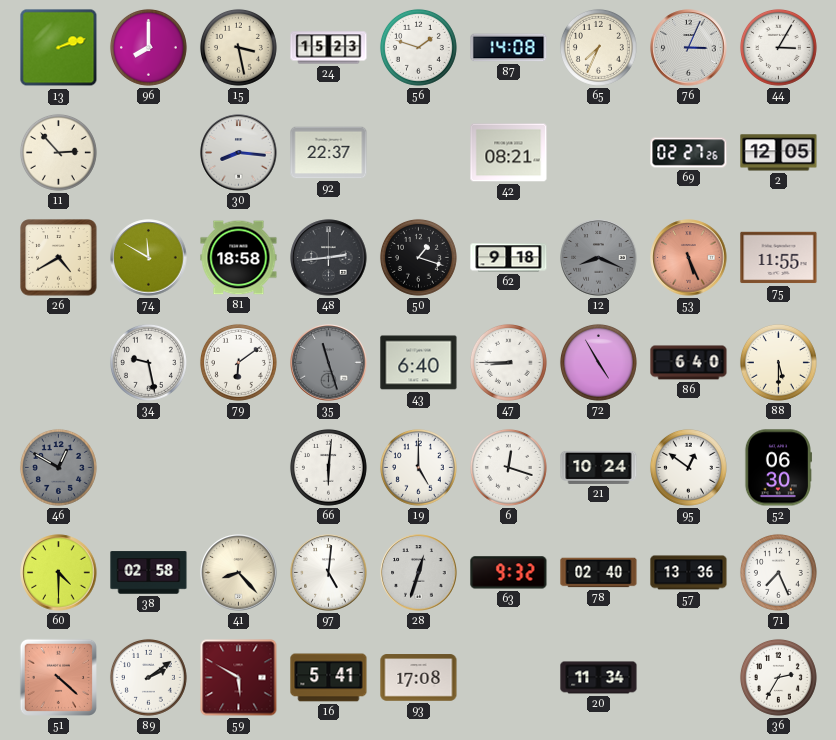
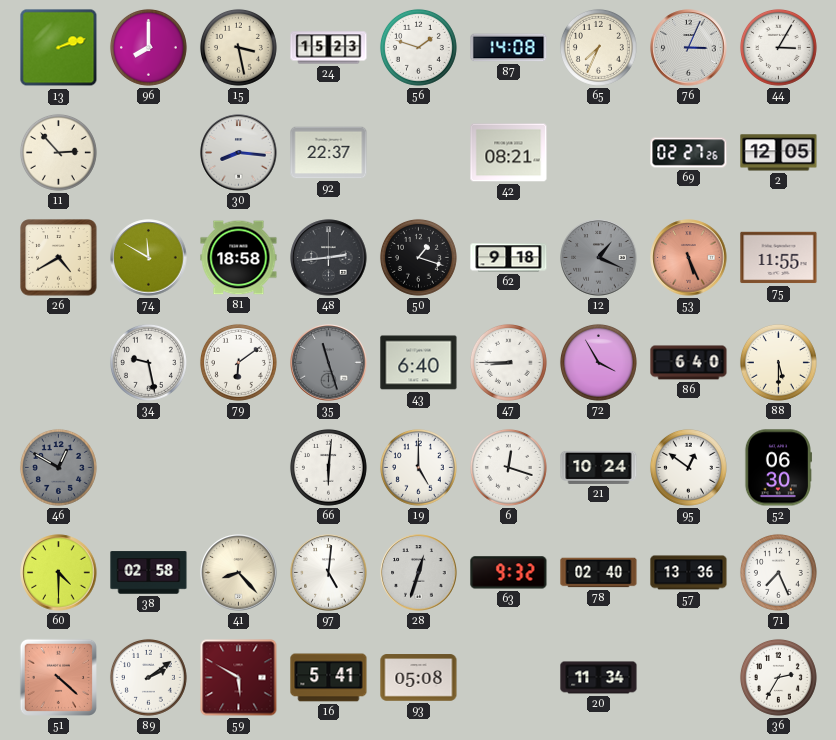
12: 8:19 -> 1:19 (599, 258)
72: 4:55 -> 3:55 (598, 362)
93: 17:08 -> 05:08 (419, 678)
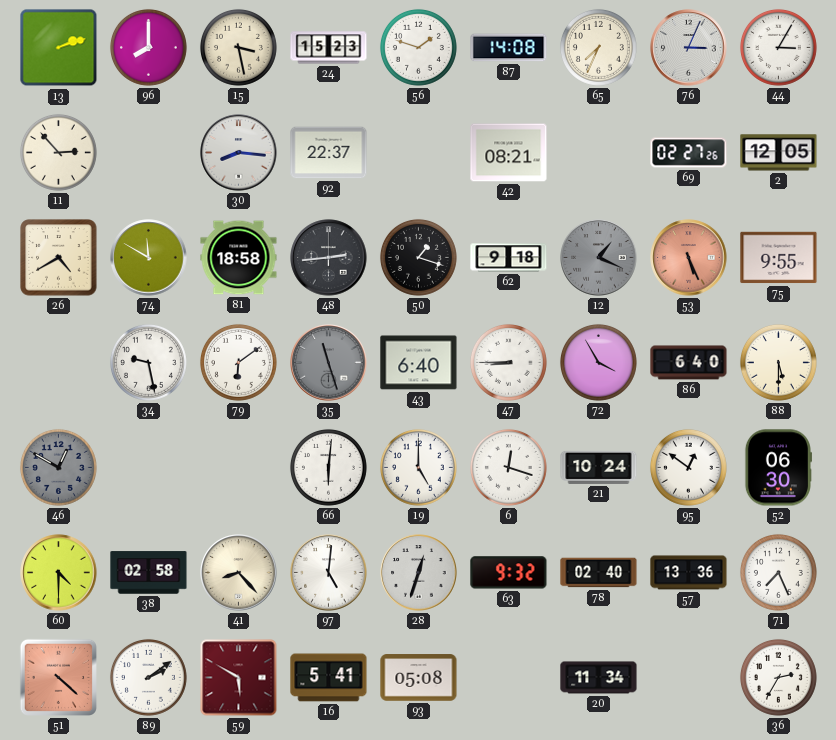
75: 11:55 -> 9:55 (779, 258)
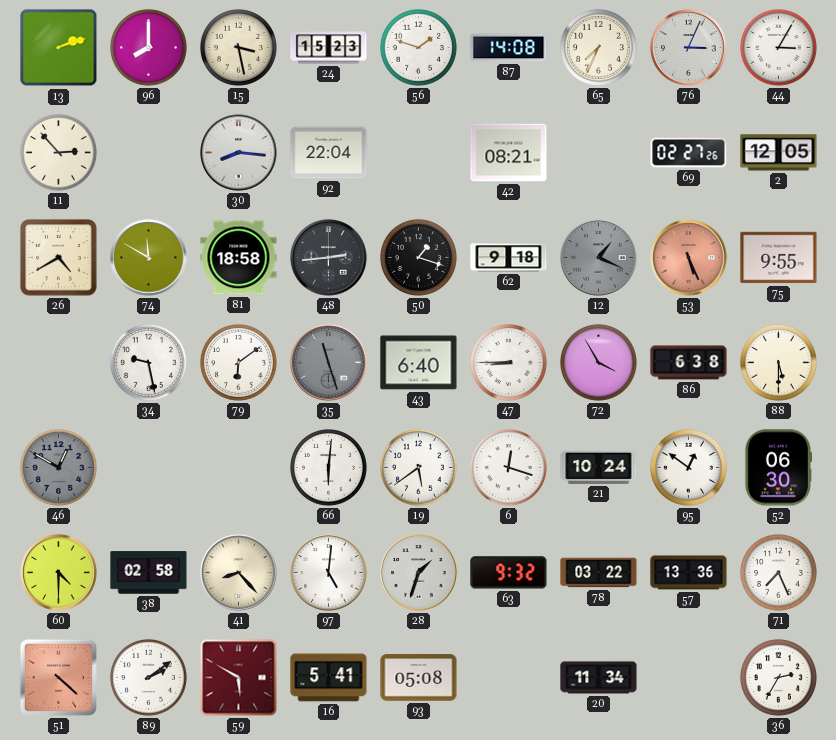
92: 22:37 -> 22:04 (329, 153)
86: 6:40 -> 6:38 (689, 363)
19: 5:00 -> 5:39 (418, 467)
28: 12:33 -> 1:33 (419, 573)
78: 02:40 -> 03:22 (599, 573)
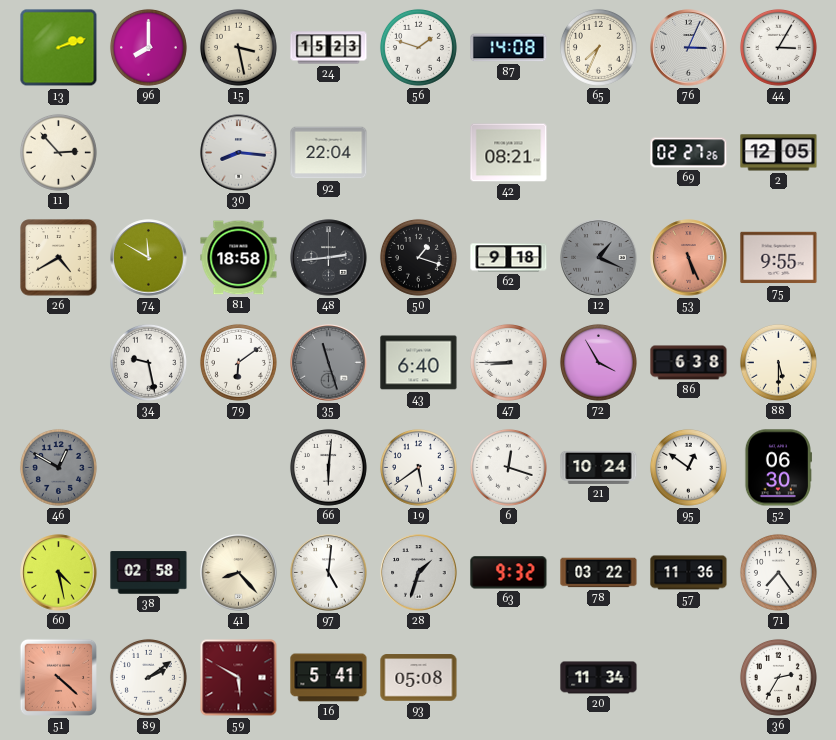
60: 4:30 -> 4:28 (59, 573)
57: 13:36 -> 11:36 (689, 573)
71: 7:26 -> 7:24 (778, 572)
